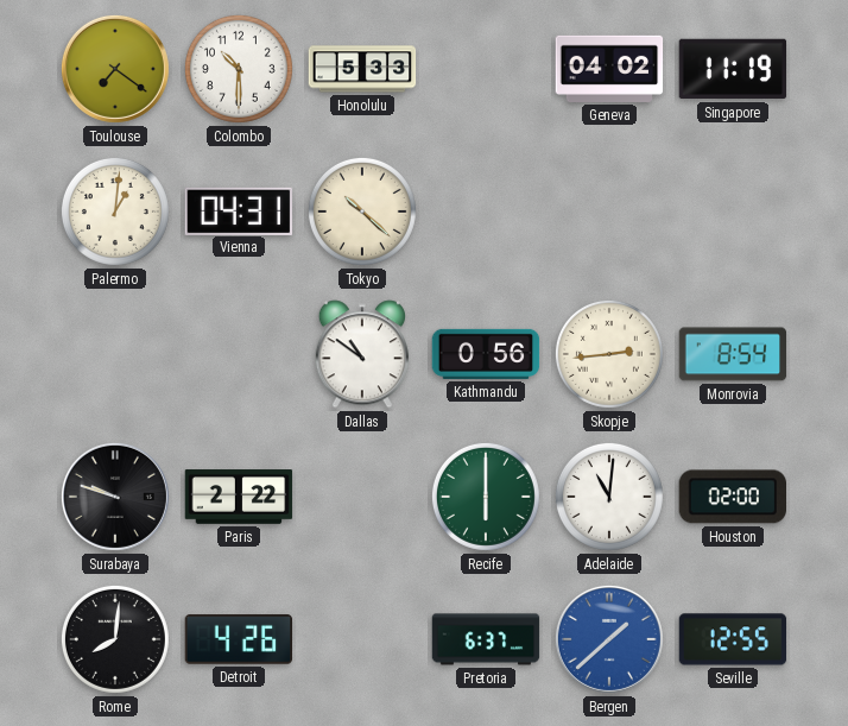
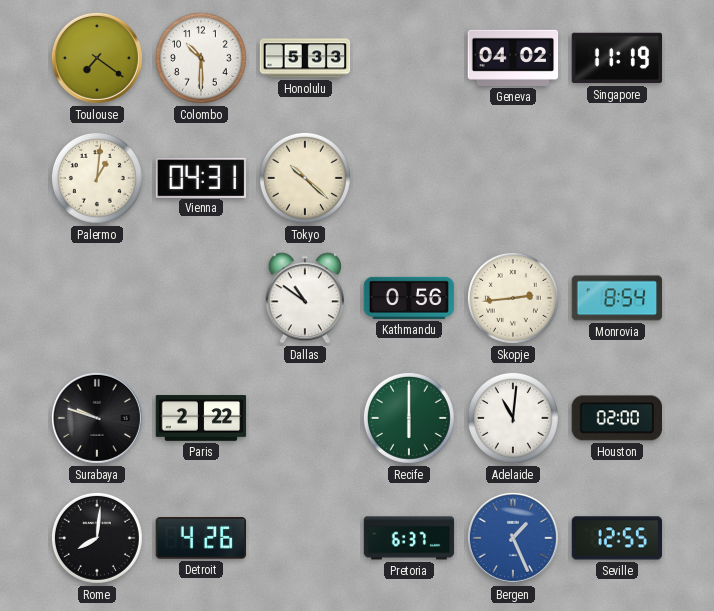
Bergen: 1:38 -> 1:26 (513, 538)
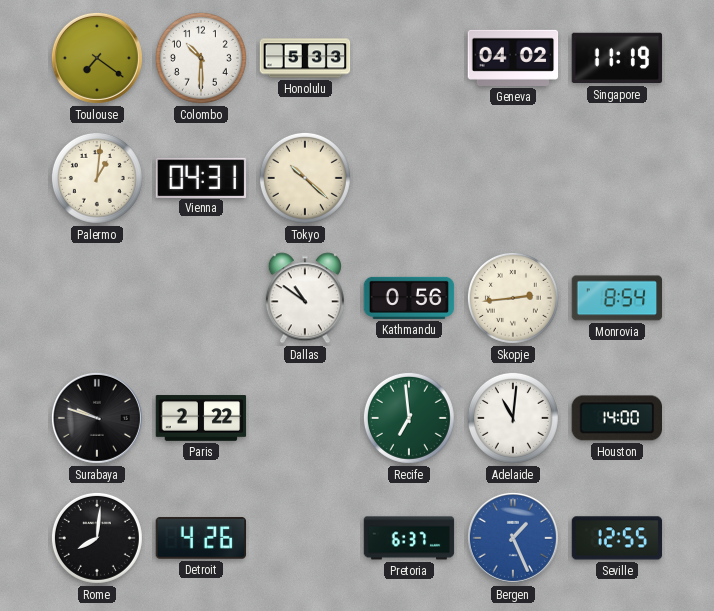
Recife: 6:00 -> 6:59 (409, 418)
Houston: 02:00 -> 14:00 (617, 418)
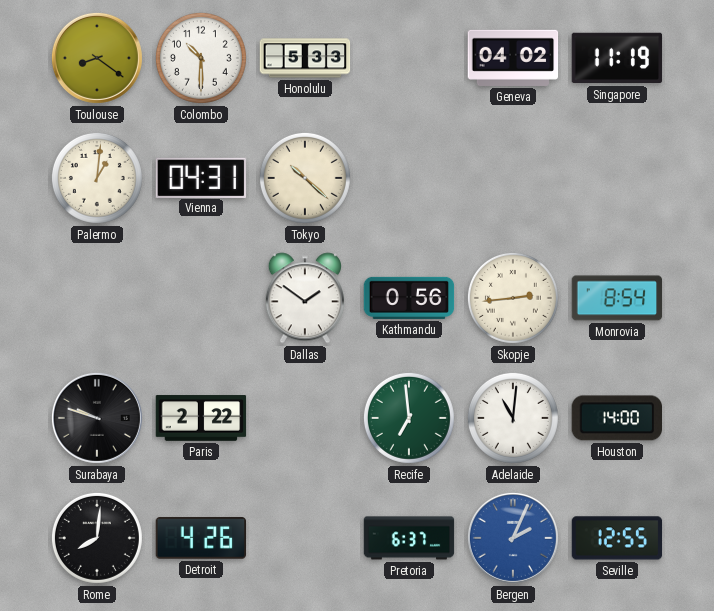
Toulouse: 7:21 -> 8:21 (97, 58)
Dallas: 10:51 -> 1:51 (305, 298)
Bergen: 1:26 -> 2:04 (513, 538)
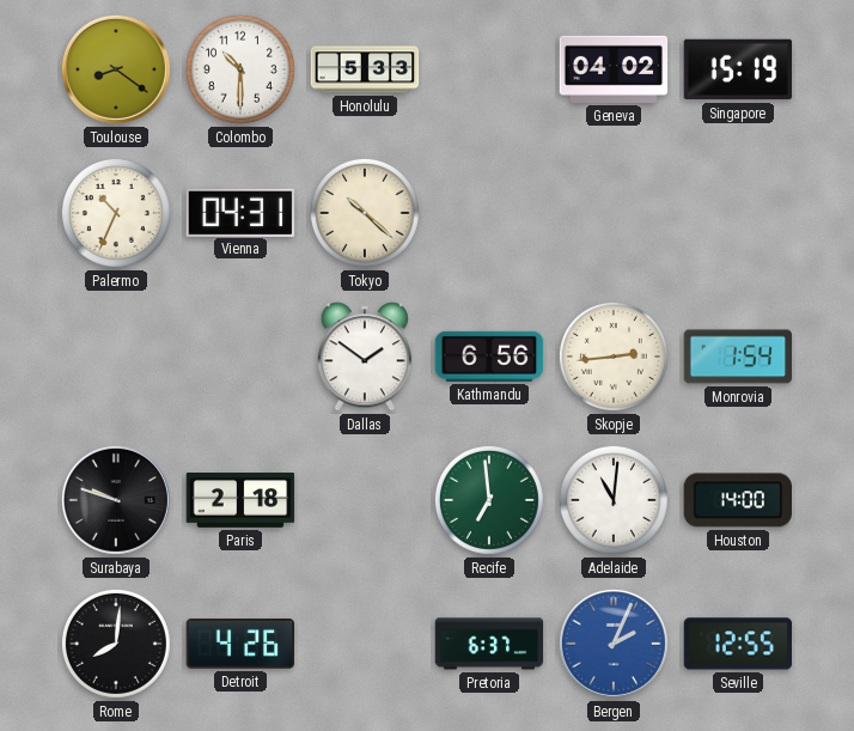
Singapore: 11:19 -> 15:19 (738, 69)
Palermo: 1:01 -> 10:34 (116, 213)
Kathmandu: 0:56 -> 6:56 (489, 357)
Monrovia: 8:54 -> 1:54 (738, 357)
Paris: 2:22 -> 2:18 (240, 500)
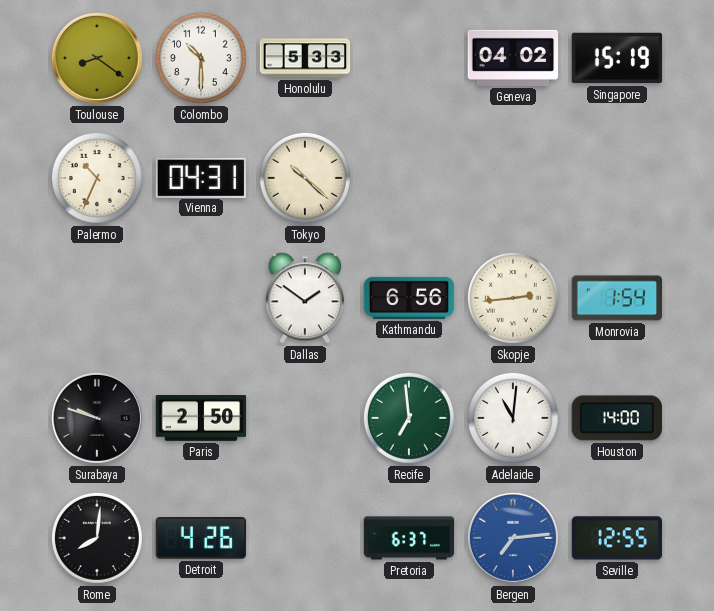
Paris: 2:18 -> 2:50 (201, 418)
Bergen: 2:04 -> 7:14 (513, 538)
